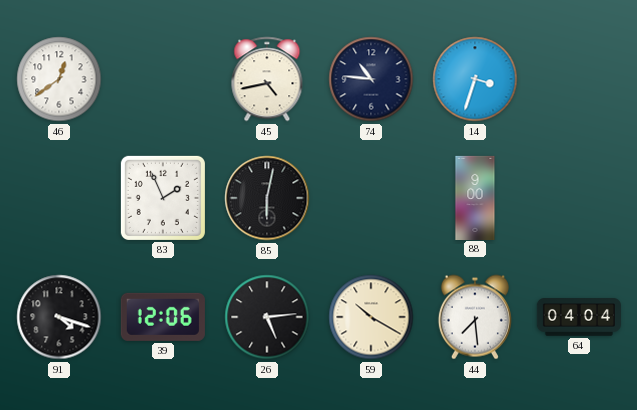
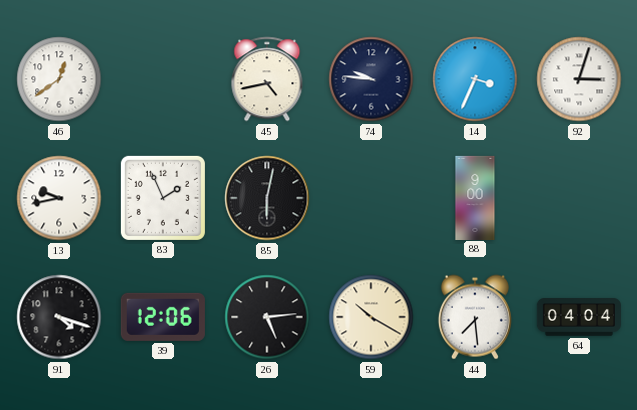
74: 10:46 -> 9:46 (371, 79)
14: 3:33 -> 3:34 (475, 79)
92: none -> 3:03 (579, 79)
13: none -> 9:43 (59, 198)
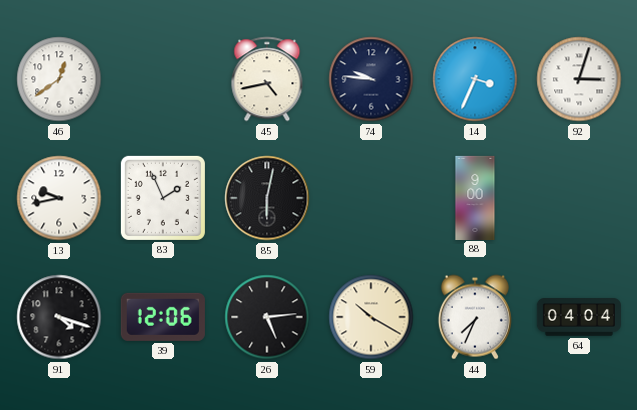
44: 7:29 -> 7:34 (475, 317)
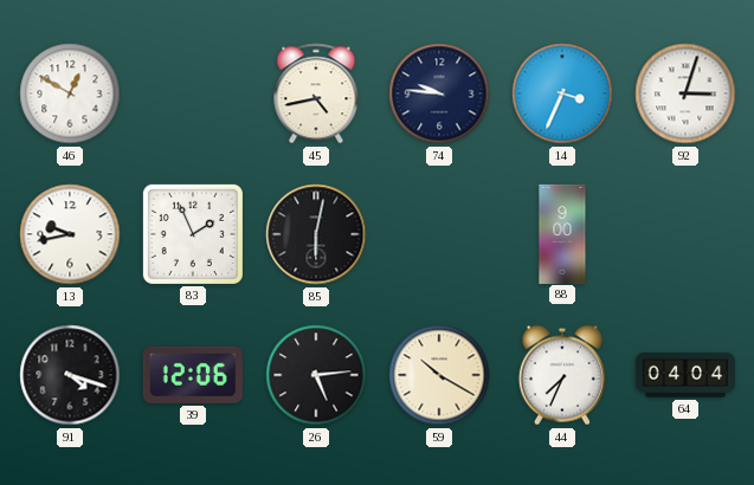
46: 12:39 -> 12:50 (70, 93)
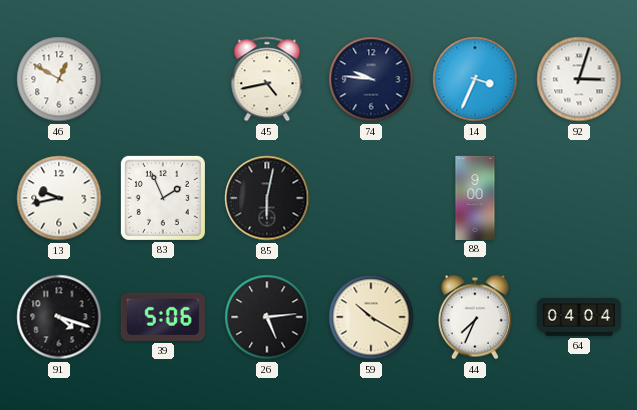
39: 12:06 -> 5:06 (163, 317)
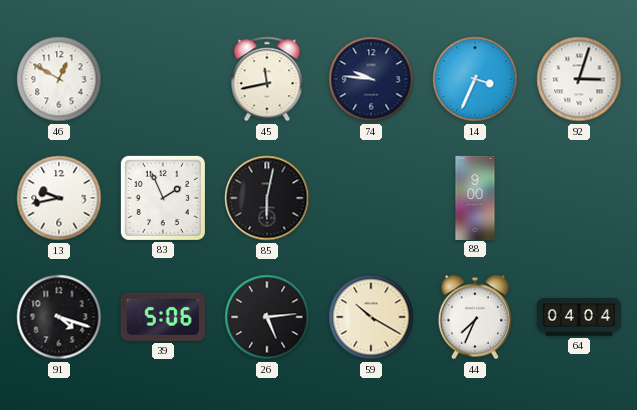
45: 4:43 -> 11:43 (267, 79)
